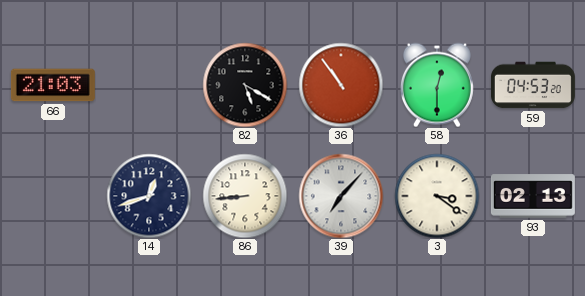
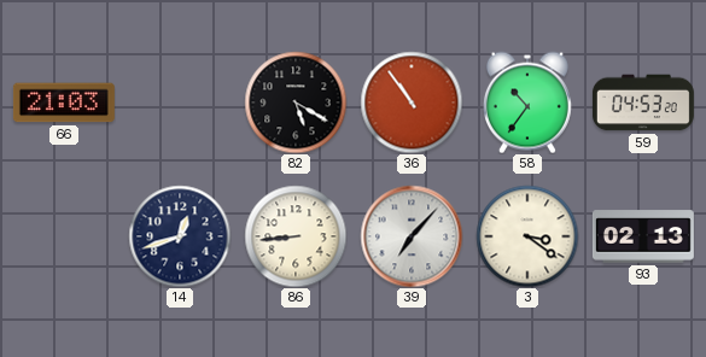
58: 12:30 -> 10:36 (527, 103)
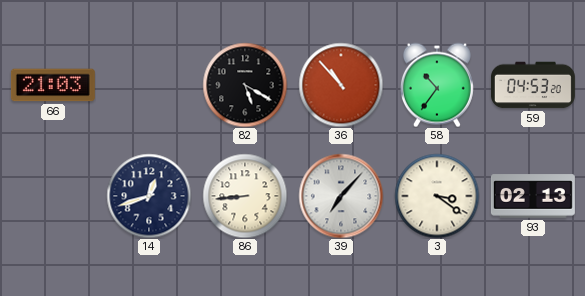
36: 10:54 -> 10:53 (341, 85)
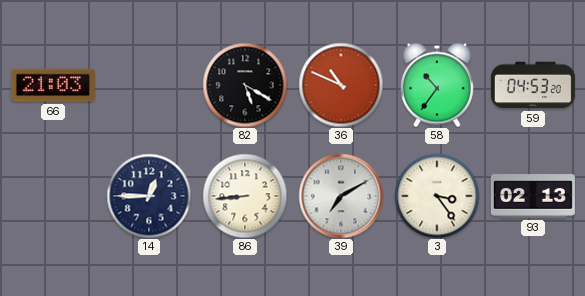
36: 10:53 -> 10:49 (341, 85)
14: 12:42 -> 12:45 (149, 196)
39: 7:07 -> 7:10 (341, 196)
3: 3:21 -> 3:24 (437, 196)
